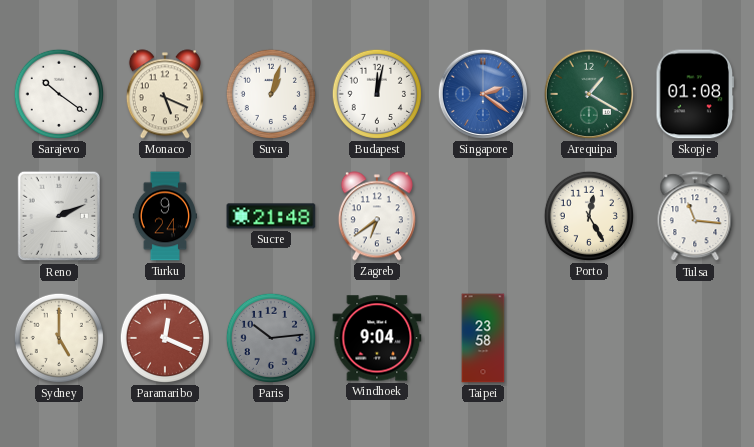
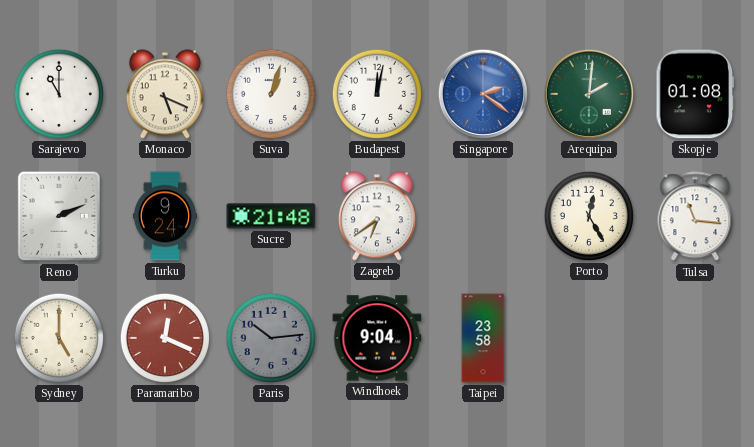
Sarajevo: 10:21 -> 11:00 (59, 94)
Arequipa: 1:20 -> 2:01 (589, 94)
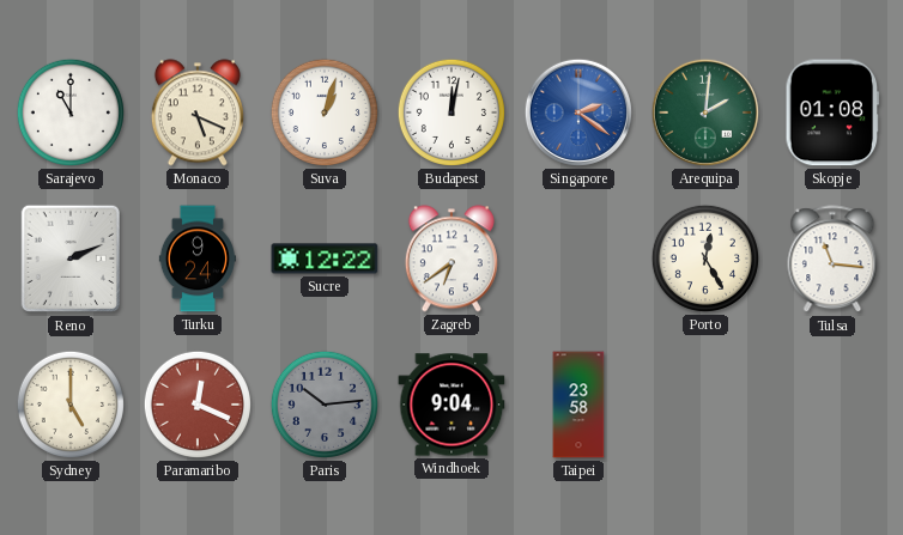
Sucre: 21:48 -> 12:22 (325, 259)
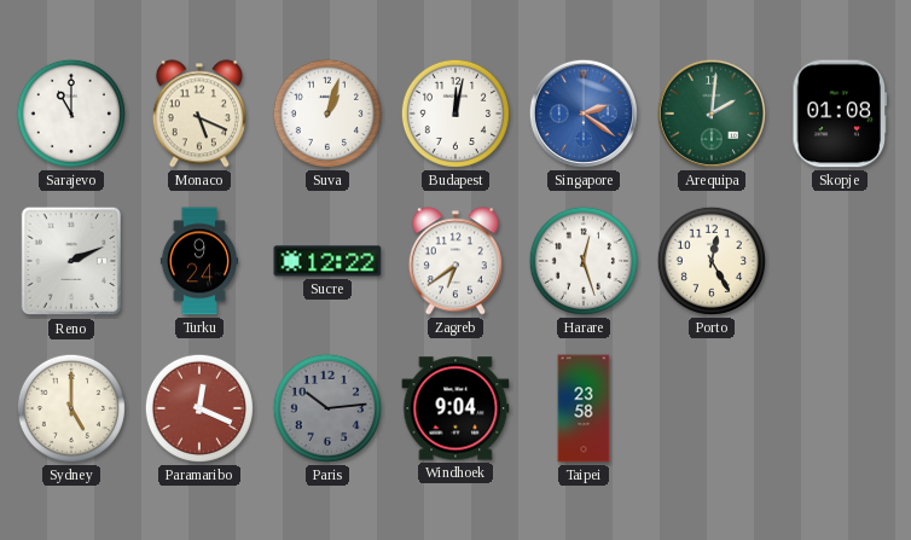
Harare: none -> 12:27 (584, 261)
Tulsa: 11:16 -> none (832, 260)
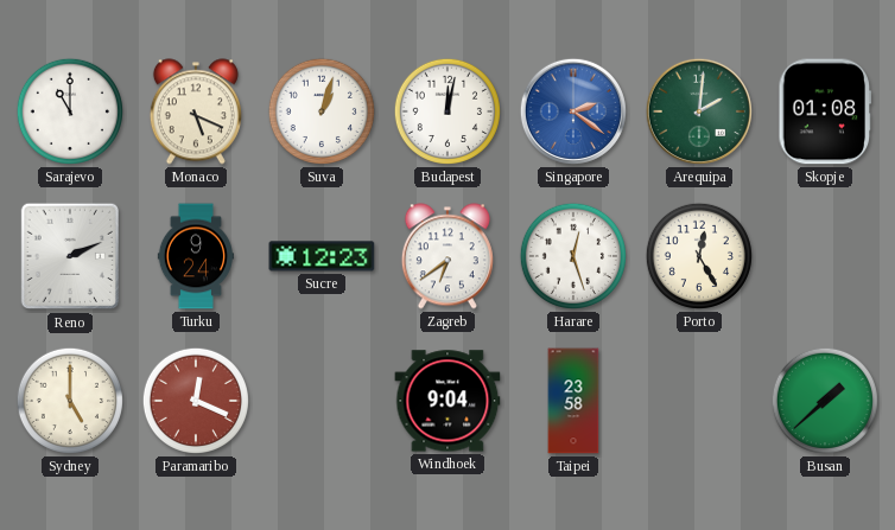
Sucre: 12:22 -> 12:23 (322, 256)
Paris: 10:14 -> none (327, 408)
Busan: none -> 1:38 (825, 401)
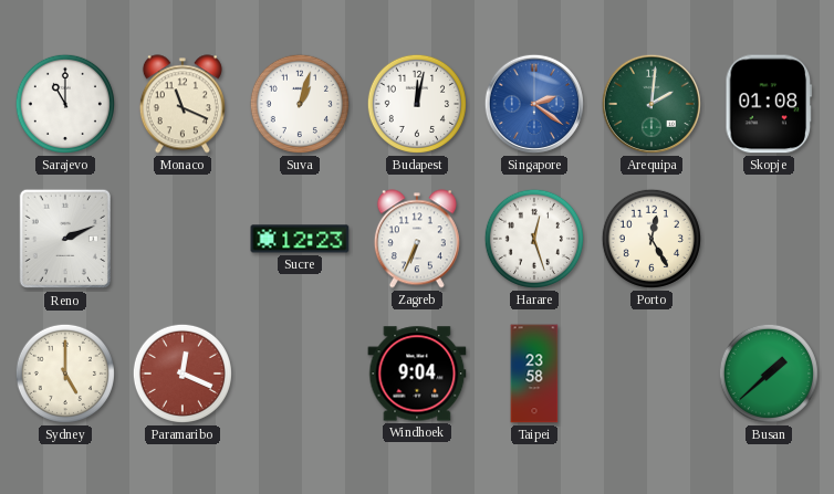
Monaco: 5:19 -> 11:19 (183, 104)
Turku: 9:24 -> none (195, 256)
Zagreb: 6:39 -> 6:34 (417, 239)
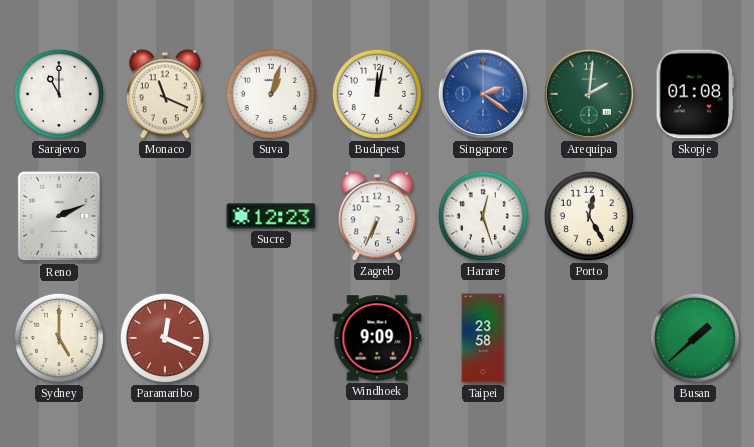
Windhoek: 9:04 -> 9:09 (377, 338)
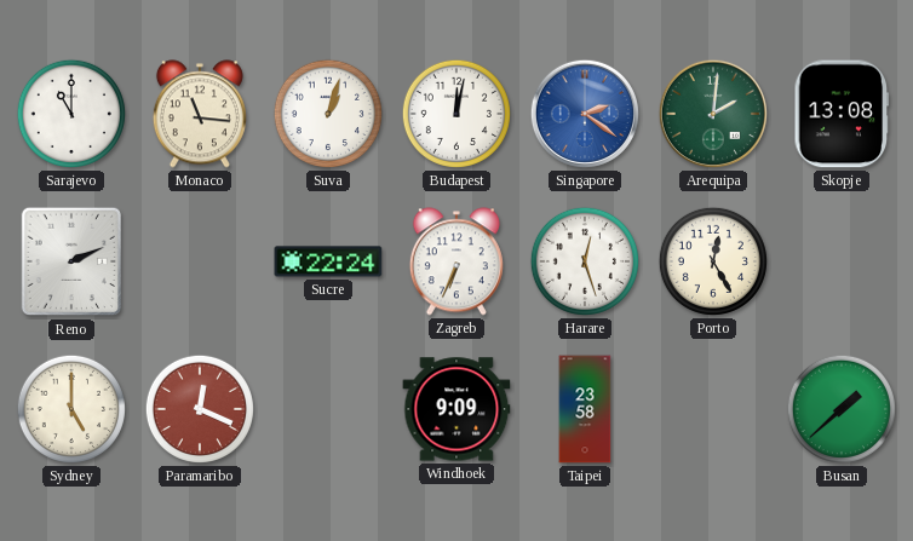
Monaco: 11:19 -> 11:16 (200, 114)
Skopje: 01:08 -> 13:08 (842, 114)
Sucre: 12:23 -> 22:24 (328, 261)
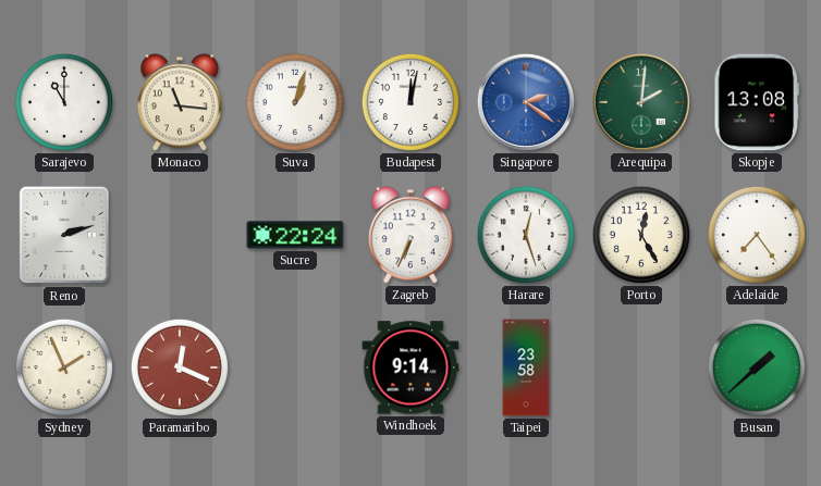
Reno: 2:11 -> 2:12 (64, 235)
Adelaide: none -> 7:24 (757, 235)
Sydney: 5:00 -> 1:56 (64, 367)
Windhoek: 9:09 -> 9:14 (410, 367)
